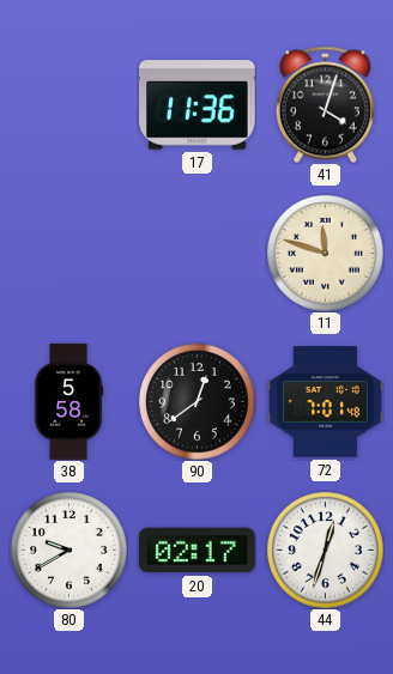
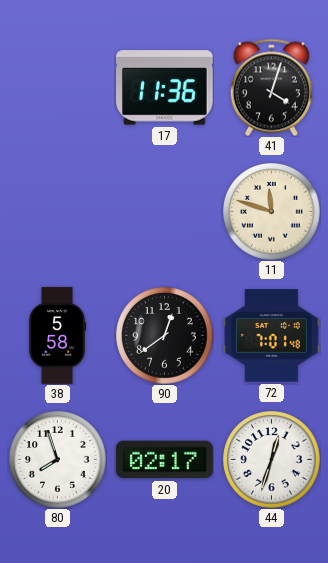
80: 9:40 -> 7:57 (58, 460)
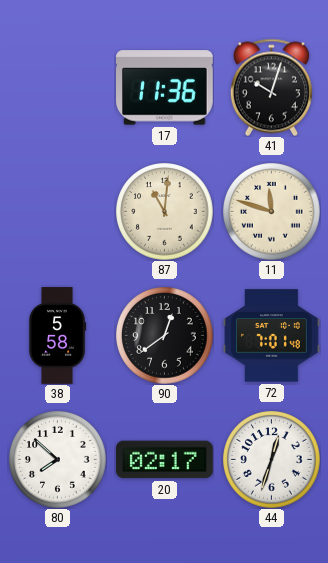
41: 4:03 -> 10:03 (271, 87)
87: none -> 11:01 (165, 212)
80: 7:57 -> 7:52 (58, 460)
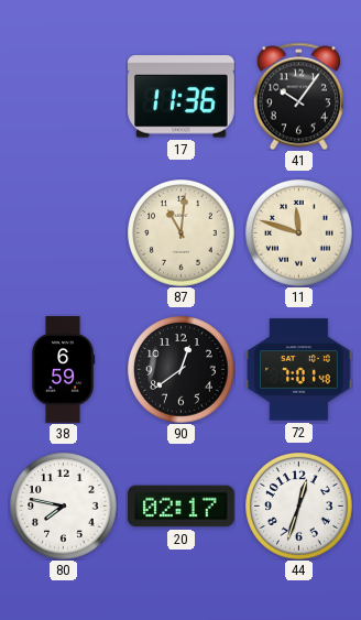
41: 10:03 -> 10:06 (298, 96)
38: 5:58 -> 6:59 (63, 370)
80: 7:52 -> 7:47 (64, 507)
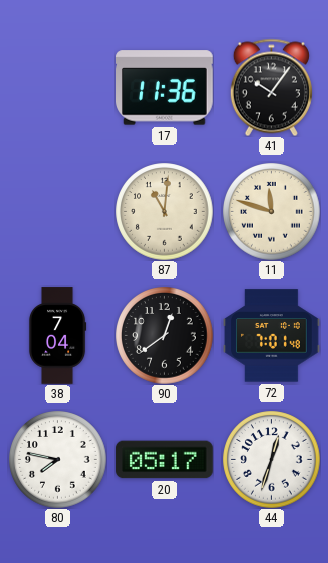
38: 6:59 -> 7:04 (57, 336)
20: 02:17 -> 05:17 (165, 460)
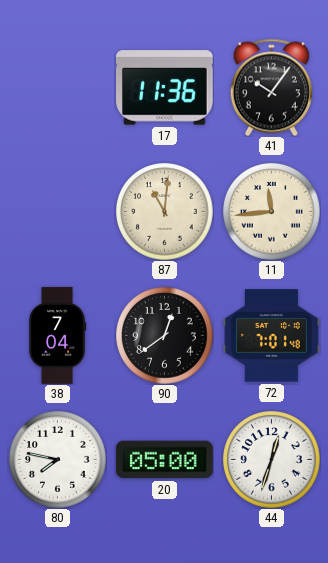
11: 11:48 -> 11:44 (272, 212)
20: 05:17 -> 05:00 (165, 460)
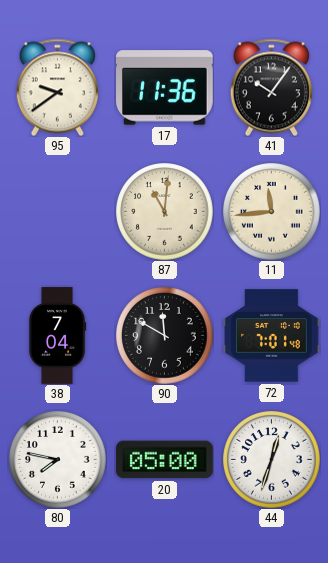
95: none -> 9:39 (57, 87)
90: 12:39 -> 11:50 (165, 336)
